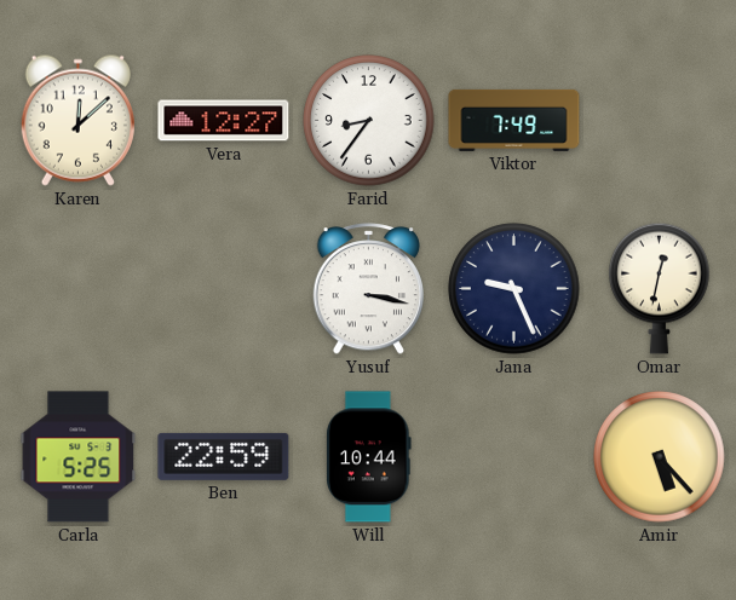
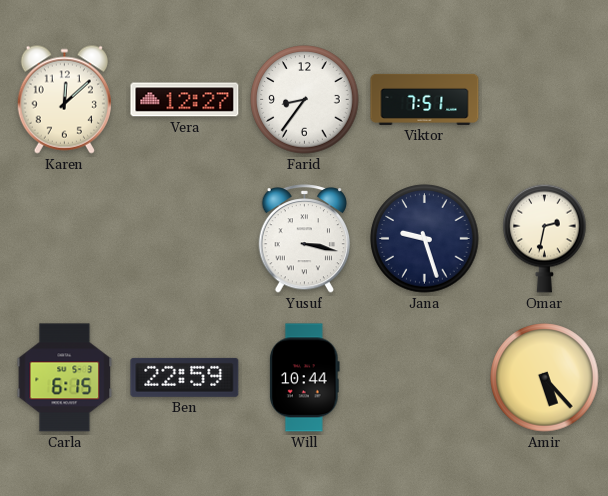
Viktor: 7:49 -> 7:51 (425, 99)
Jana: 9:26 -> 9:27 (425, 239)
Omar: 12:32 -> 2:32 (545, 238)
Carla: 5:25 -> 6:15 (65, 378)
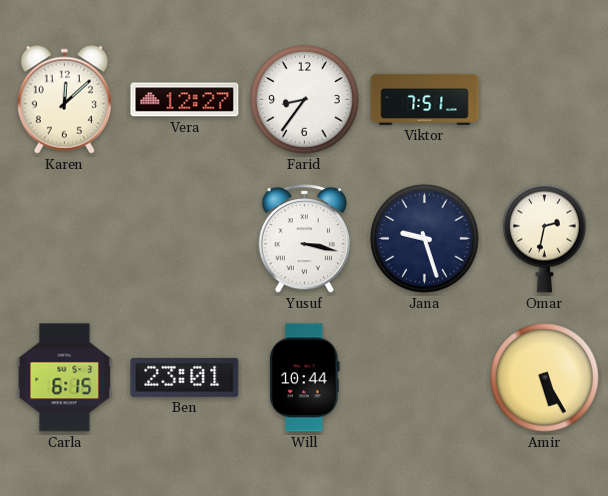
Ben: 22:59 -> 23:01 (185, 377)
Amir: 5:23 -> 5:25 (545, 378)
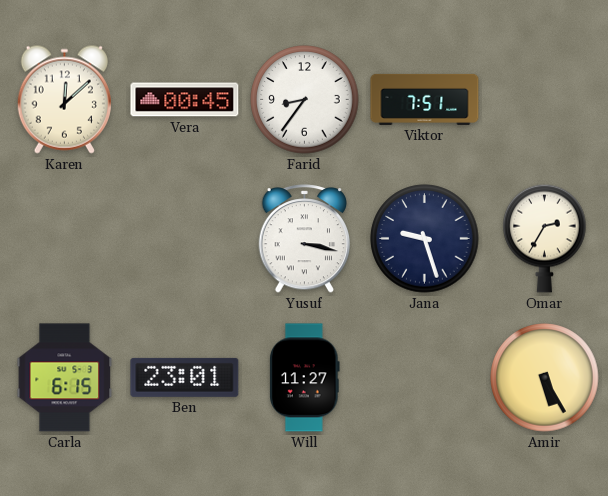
Vera: 12:27 -> 00:45 (185, 100)
Omar: 2:32 -> 2:35 (545, 238)
Will: 10:44 -> 11:27 (305, 378)
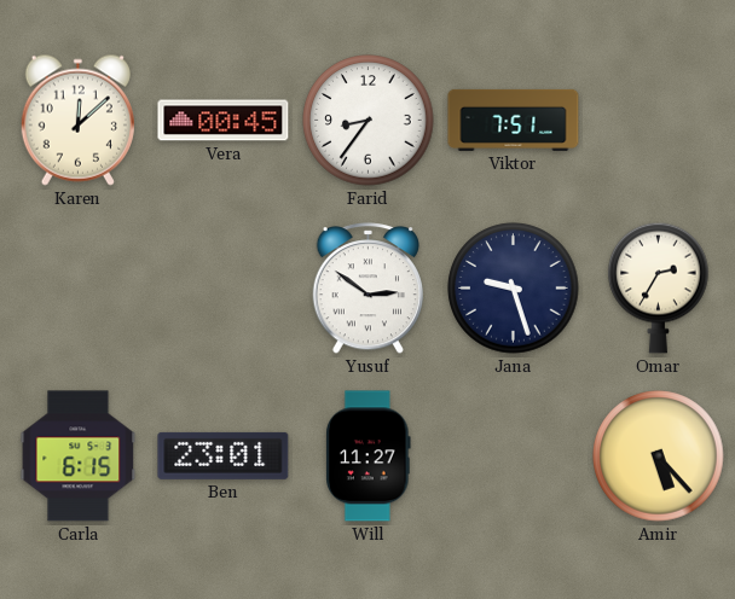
Yusuf: 3:17 -> 2:51 (369, 289)
Amir: 5:25 -> 5:23 (659, 456)
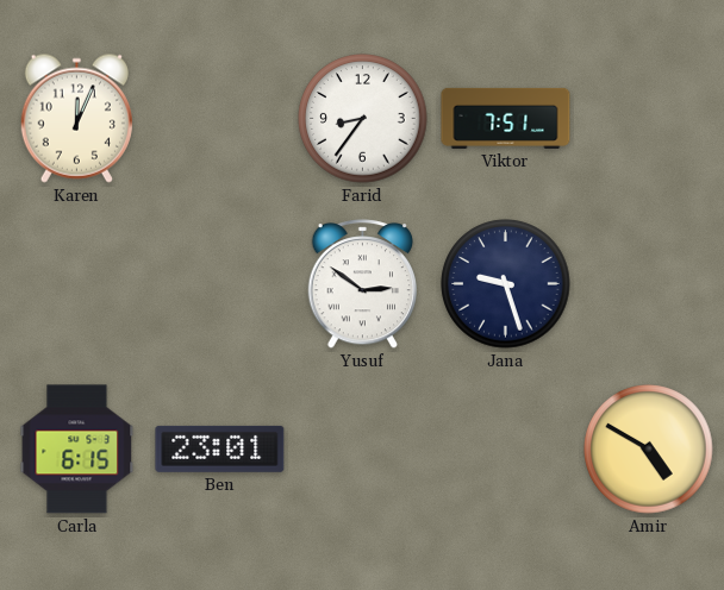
Karen: 12:08 -> 12:04 (76, 118)
Vera: 00:45 -> none (224, 121)
Omar: 2:35 -> none (659, 287)
Will: 11:27 -> none (369, 456)
Amir: 5:23 -> 4:50 (649, 450)
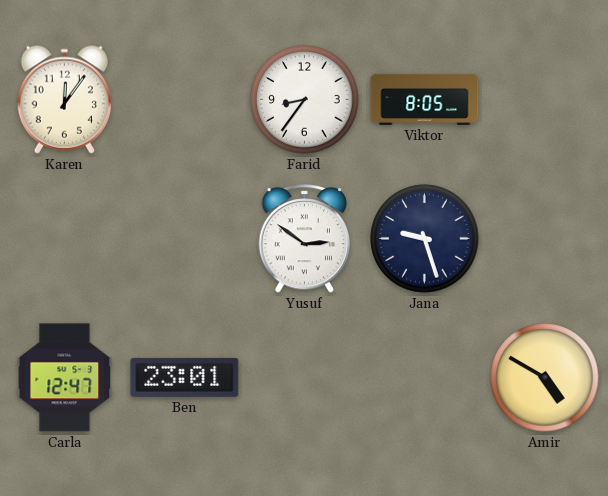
Karen: 12:04 -> 12:06 (64, 99)
Viktor: 7:51 -> 8:05 (425, 99)
Carla: 6:15 -> 12:47 (65, 378)
